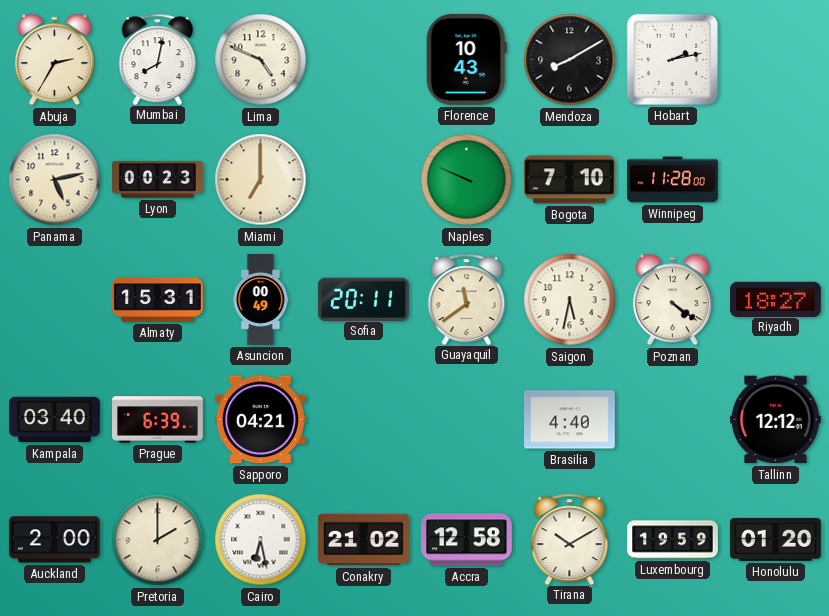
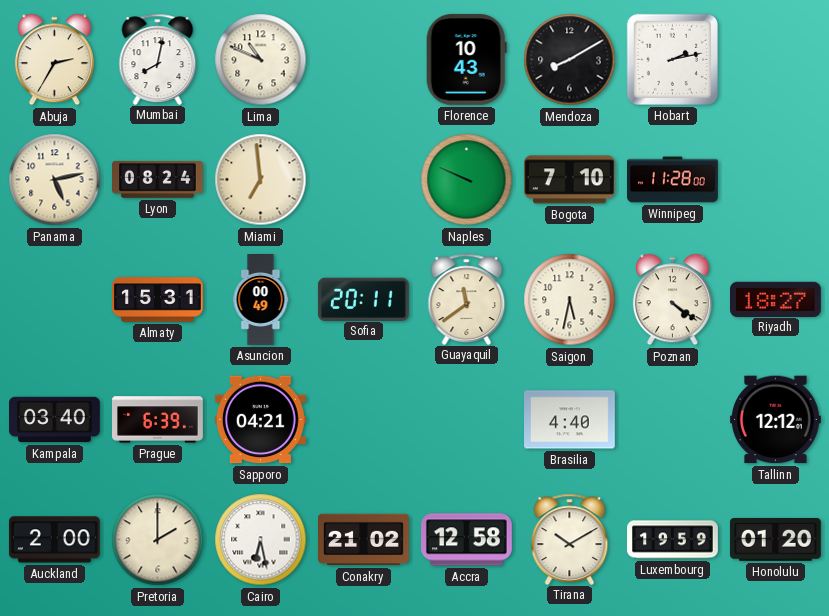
Lima: 4:49 -> 10:49 (261, 60)
Lyon: 00:23 -> 08:24 (158, 179)
Miami: 7:00 -> 6:59 (261, 180)
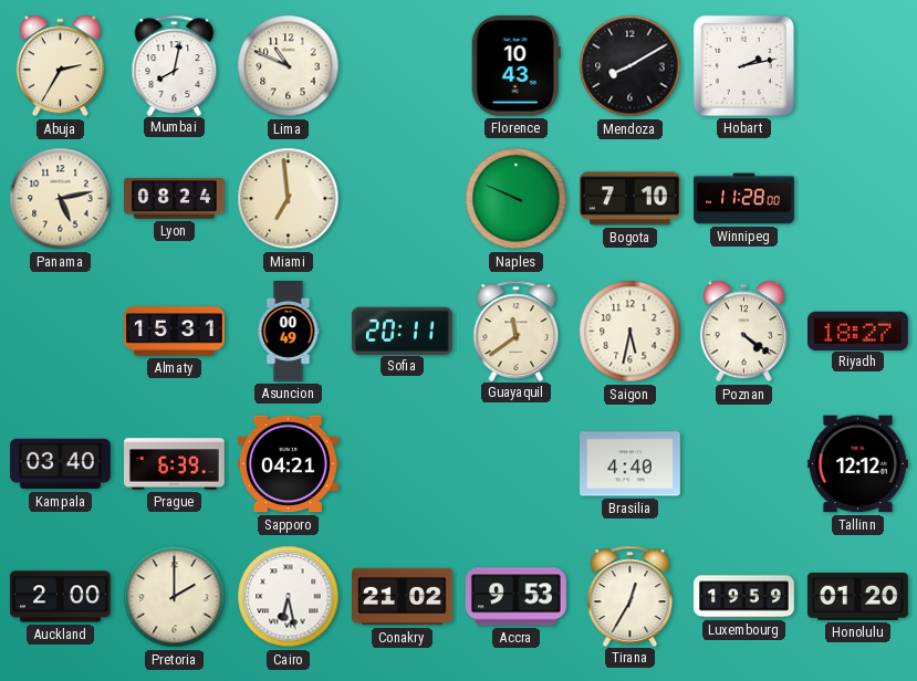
Accra: 12:58 -> 9:53 (517, 597)
Tirana: 10:10 -> 12:35 (631, 596)
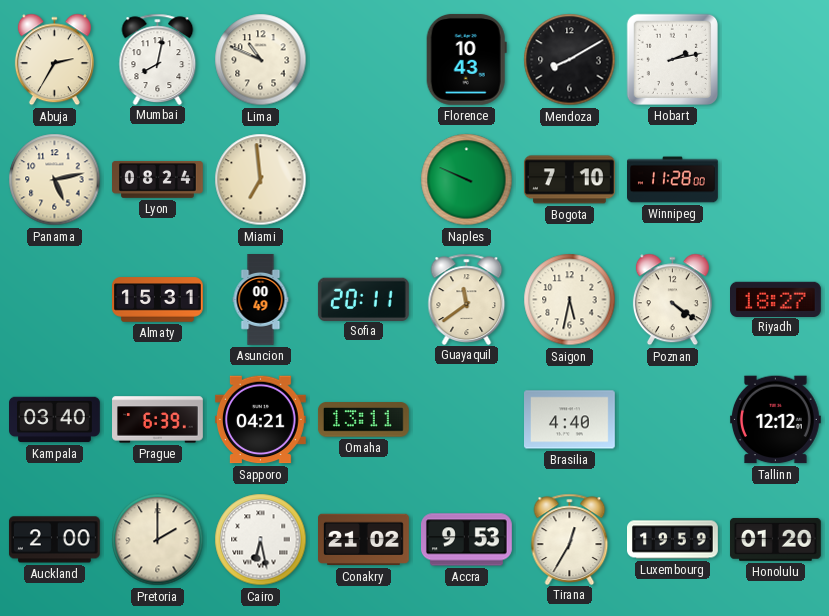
Omaha: none -> 13:11 (363, 420)
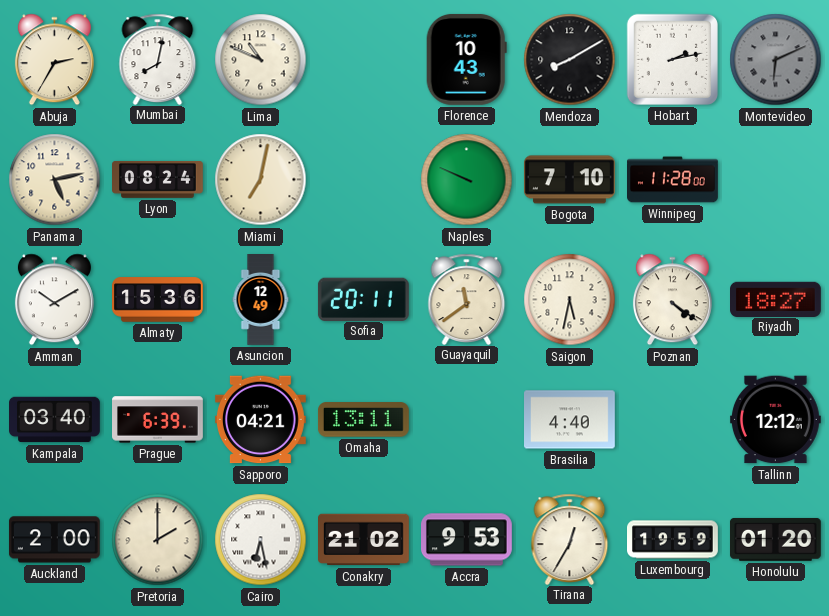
Montevideo: none -> 6:11 (776, 60)
Miami: 6:59 -> 7:02 (261, 180)
Amman: none -> 10:10 (54, 300)
Almaty: 15:31 -> 15:36 (158, 300)
Asuncion: 00:49 -> 12:49 (261, 300)
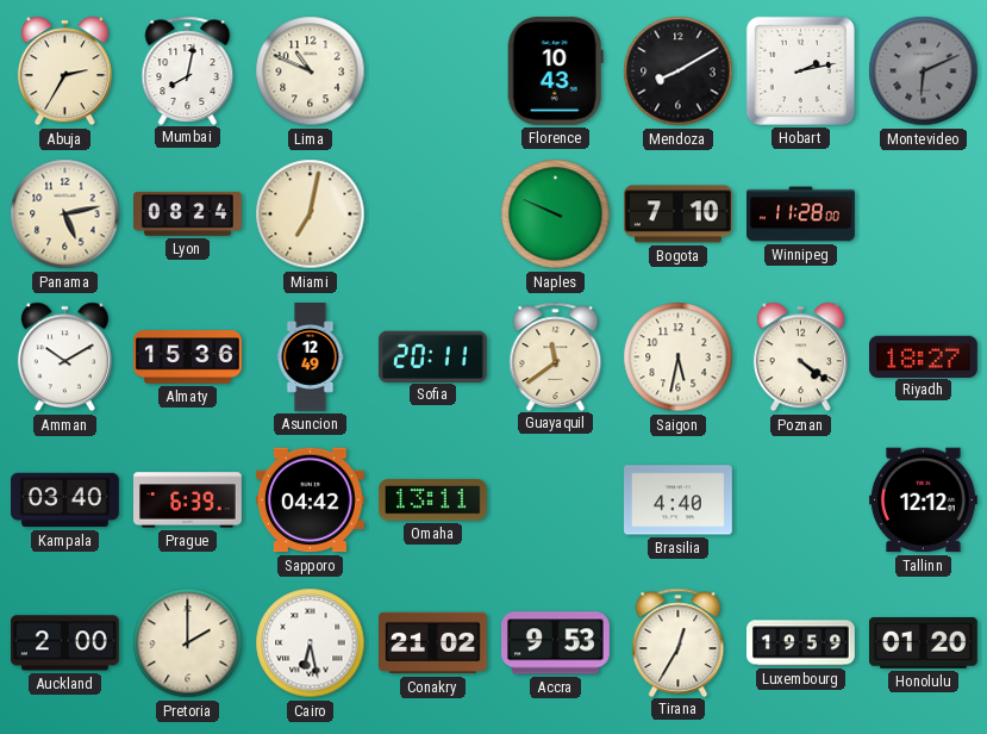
Sapporo: 04:21 -> 04:42 (310, 500)
